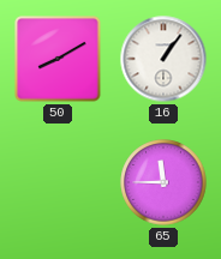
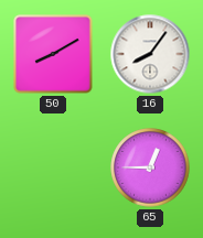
16: 1:06 -> 8:06 (150, 54)
65: 11:45 -> 12:45 (150, 167)
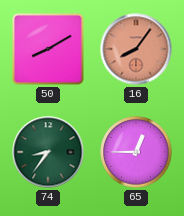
16 dial: white -> salmon (136, 49)
74: none -> 8:36 (48, 152)
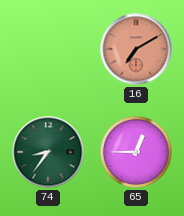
50: 8:10 -> none (48, 49)
16: 8:06 -> 7:10 (136, 49)
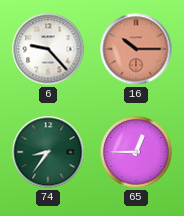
6: none -> 9:23 (48, 49)
16: 7:10 -> 10:15 (136, 49)
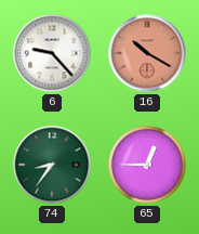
16: 10:15 -> 10:20 (147, 53)
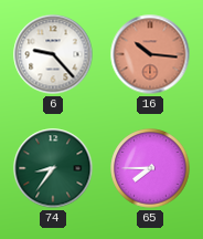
16: 10:20 -> 10:16 (150, 54)
65: 12:45 -> 7:45 (150, 168)
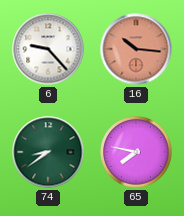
74: 8:36 -> 8:39 (48, 152)
65: 7:45 -> 7:47 (136, 152)
